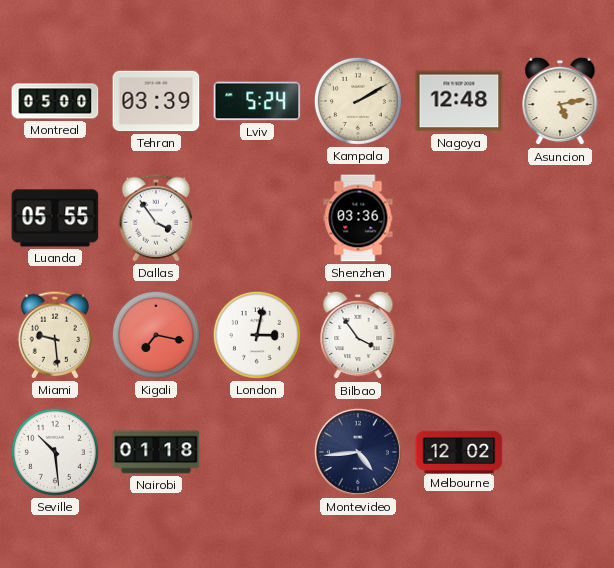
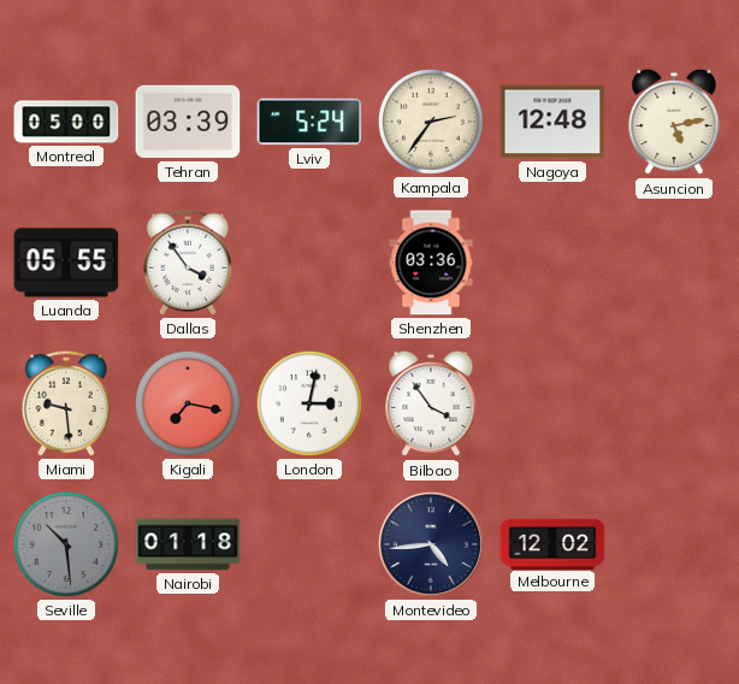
Kampala: 2:10 -> 2:36 (431, 122)
Seville dial: white -> grey (66, 544)
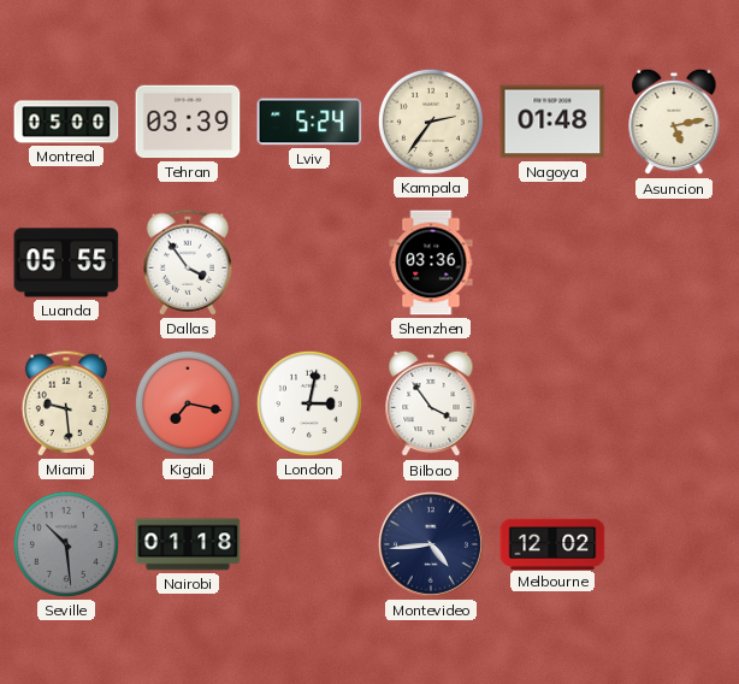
Nagoya: 12:48 -> 01:48 (552, 122)
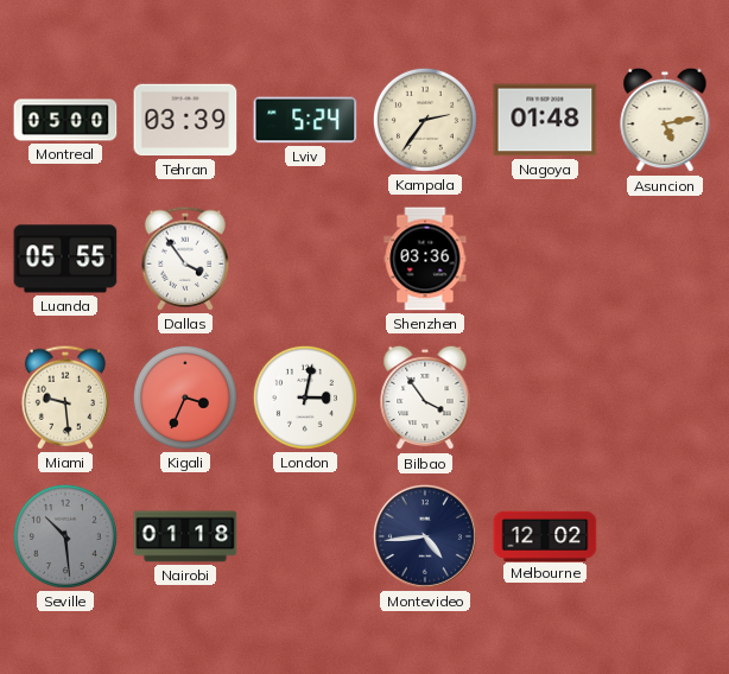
Kigali: 7:17 -> 3:34 (185, 398)
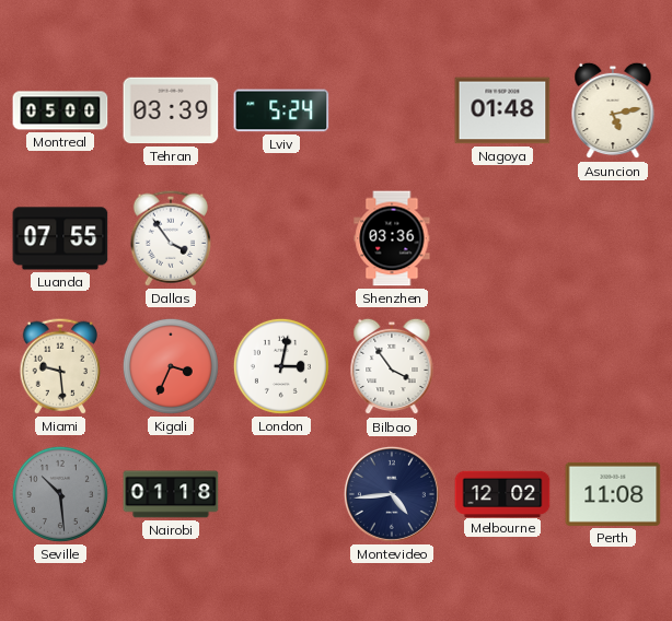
Kampala: 2:36 -> none (425, 120)
Luanda: 05:55 -> 07:55 (60, 238)
Perth: none -> 11:08 (613, 494)
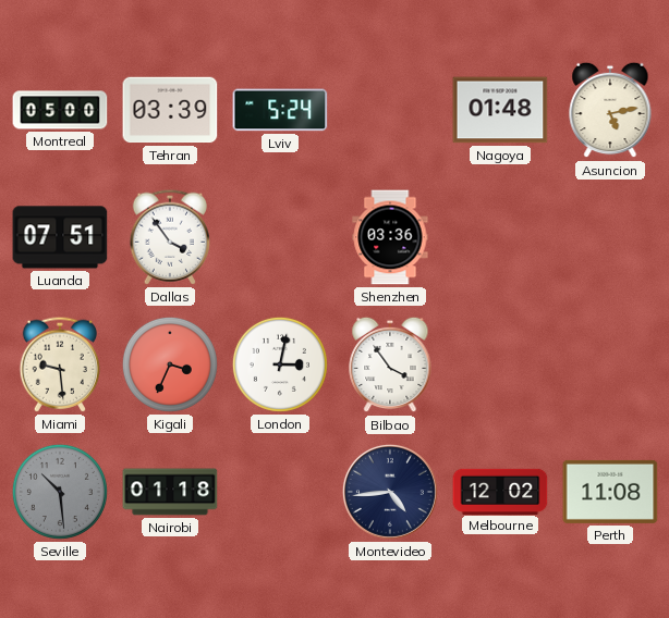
Luanda: 07:55 -> 07:51 (60, 237)
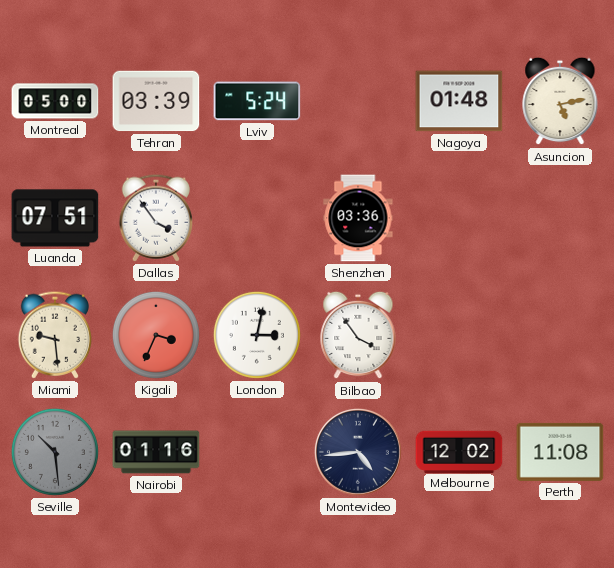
Nairobi: 01:18 -> 01:16 (156, 452)
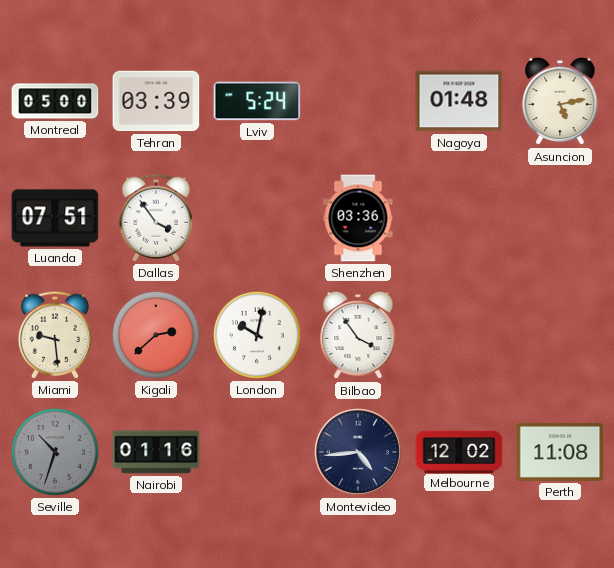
Kigali: 3:34 -> 2:38 (156, 335)
London: 3:02 -> 10:02 (257, 335)
Seville: 10:29 -> 10:33 (55, 452)
